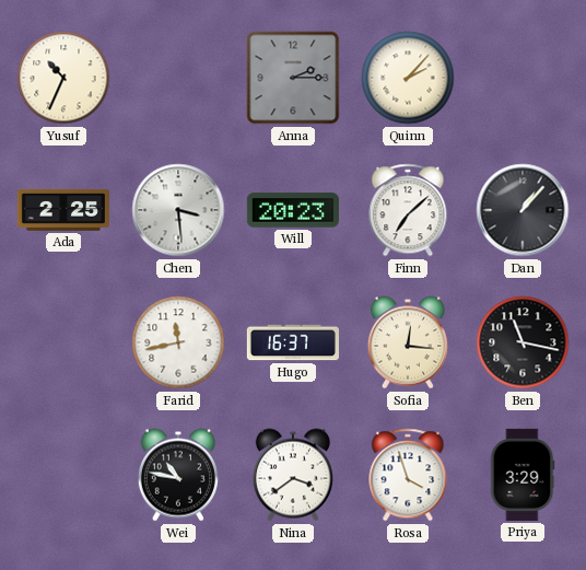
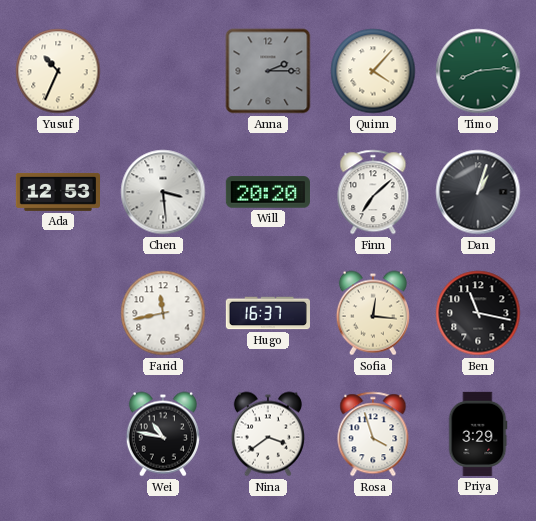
Quinn: 2:07 -> 4:07 (373, 71)
Timo: none -> 8:14 (478, 71)
Ada: 2:25 -> 12:53 (57, 192)
Will: 20:23 -> 20:20 (268, 192)
Dan: 1:07 -> 1:03 (478, 192)
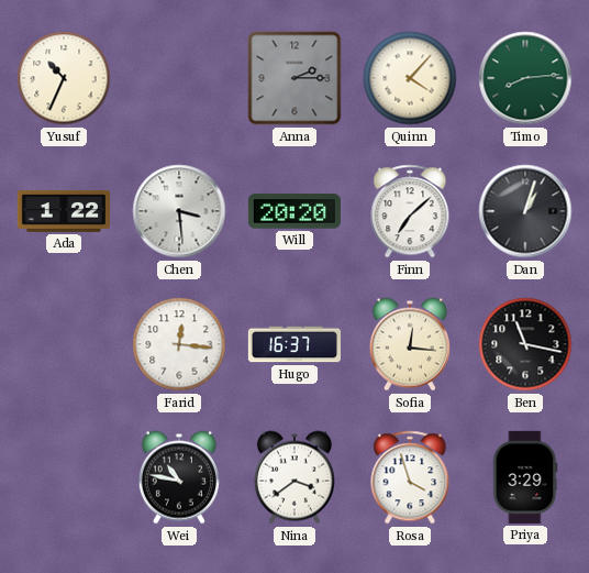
Ada: 12:53 -> 1:22 (63, 211)
Farid: 11:43 -> 12:16 (179, 344)
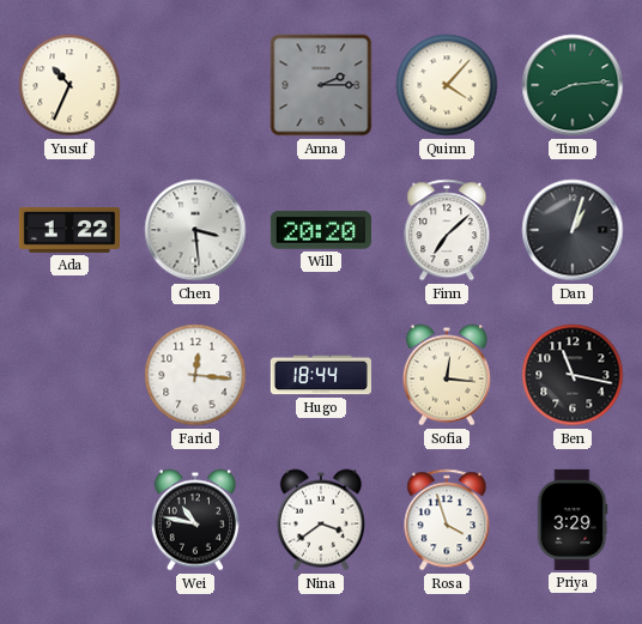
Hugo: 16:37 -> 18:44 (320, 375)
